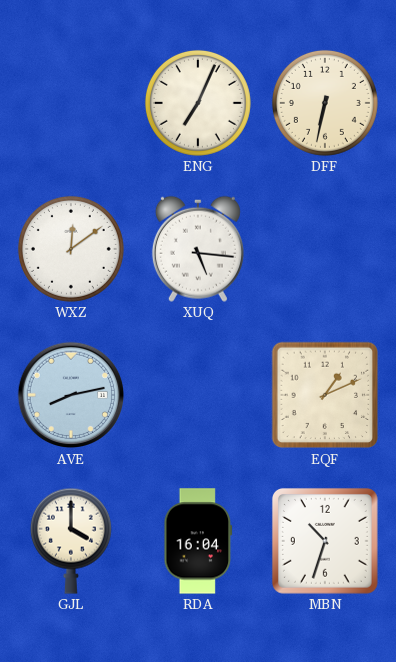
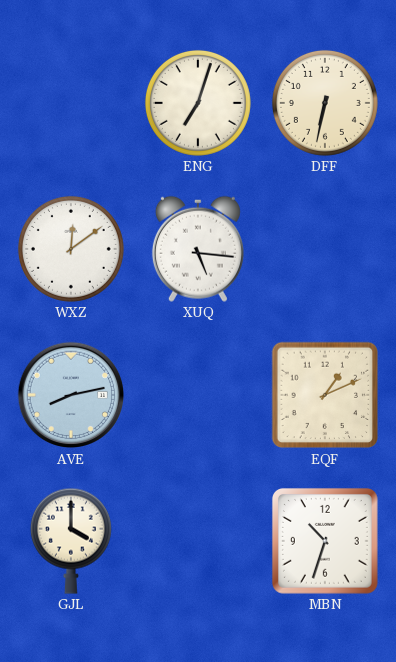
ENG: 7:04 -> 7:03 (198, 103)
RDA: 16:04 -> none (198, 541)
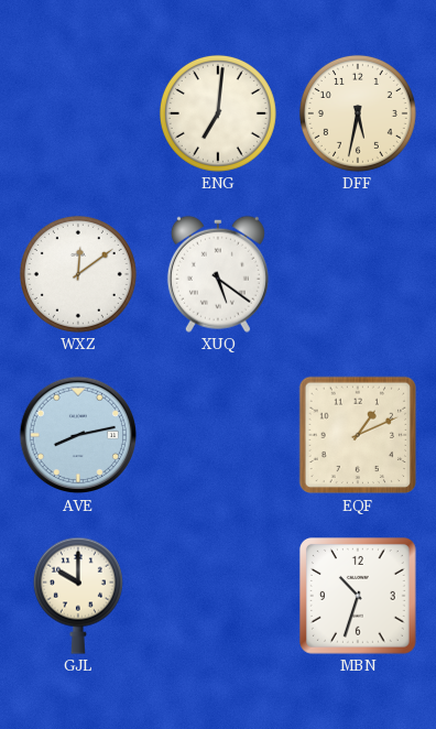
ENG: 7:03 -> 7:01 (218, 113)
DFF: 6:32 -> 5:32 (358, 113)
XUQ: 5:16 -> 5:21 (218, 274)
GJL: 4:00 -> 10:00 (78, 596)
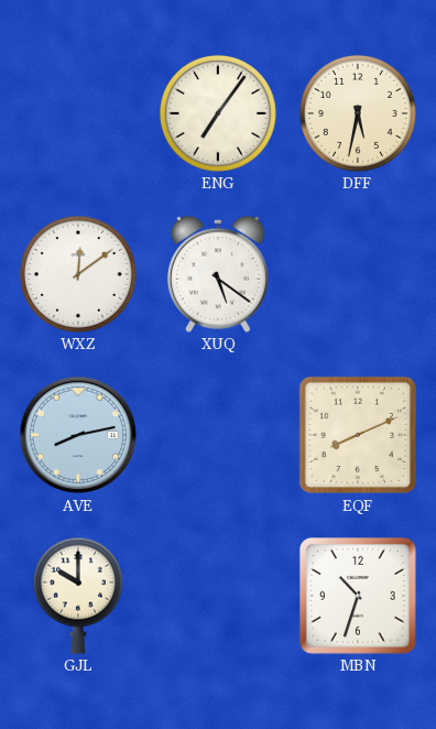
ENG: 7:01 -> 7:06 (218, 113)
EQF: 1:11 -> 8:11 (358, 435)
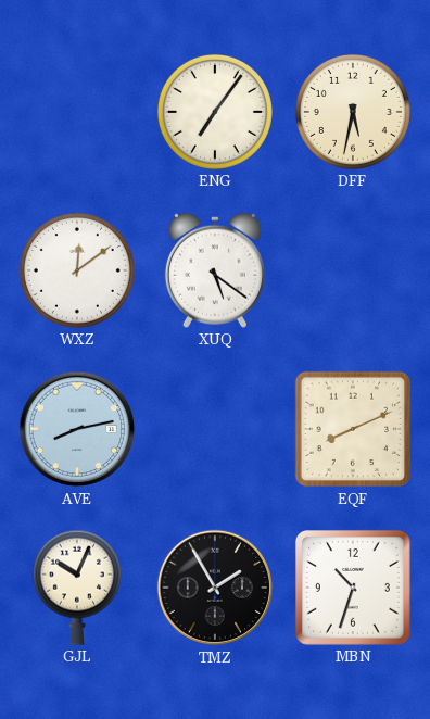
GJL: 10:00 -> 10:04 (77, 588)
TMZ: none -> 1:55 (215, 588)
